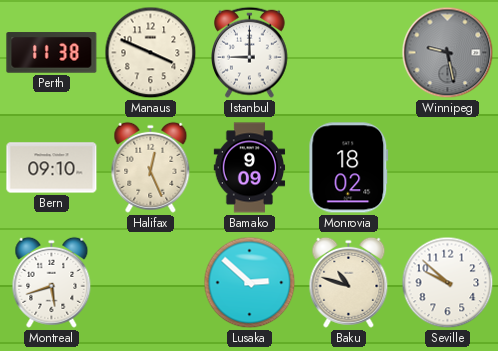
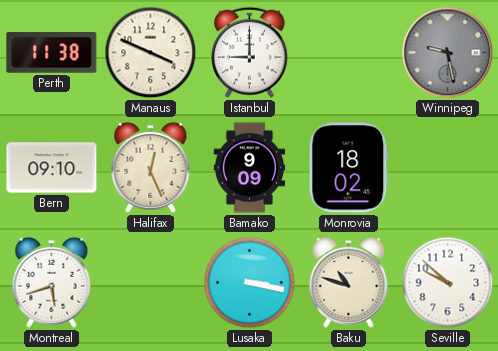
Lusaka: 2:52 -> 3:17 (250, 283)
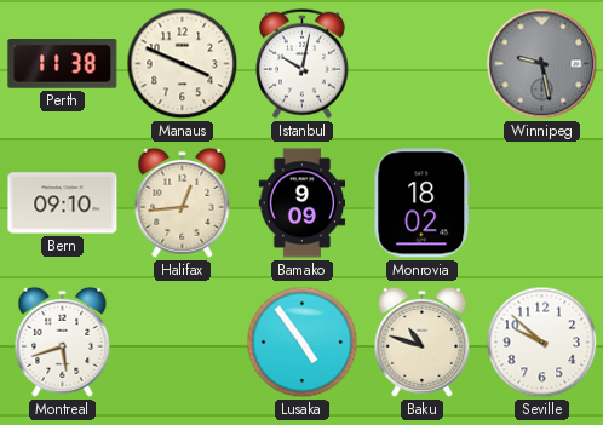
Istanbul: 9:00 -> 10:02 (303, 63)
Halifax: 12:26 -> 12:44 (183, 202)
Lusaka: 3:17 -> 4:54 (303, 343)
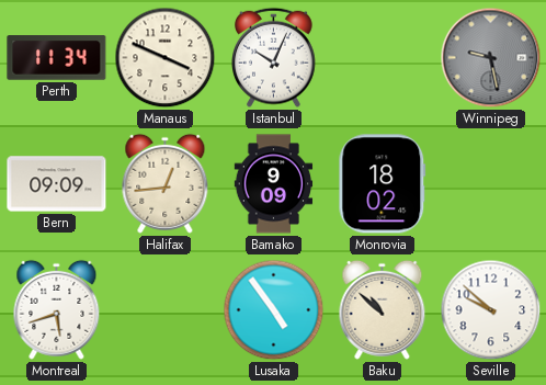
Perth: 11:38 -> 11:34 (57, 58)
Istanbul: 10:02 -> 10:04 (274, 57)
Bern: 09:10 -> 09:09 (57, 184)
Baku: 10:48 -> 10:52 (383, 309)
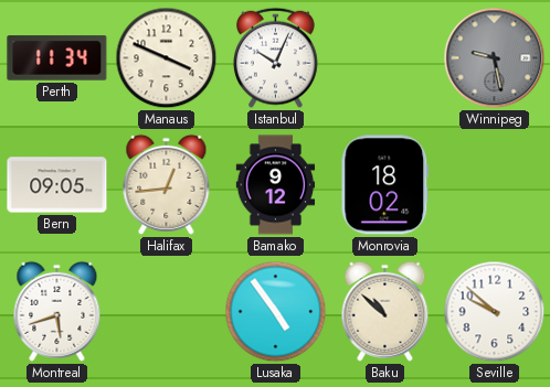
Bern: 09:09 -> 09:05 (57, 185)
Bamako: 9:09 -> 9:12 (276, 185)
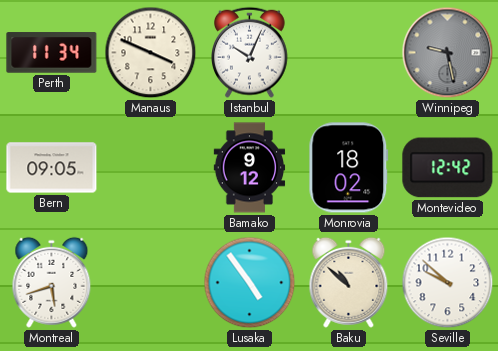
Halifax: 12:44 -> none (167, 184)
Montevideo: none -> 12:42 (448, 168)
